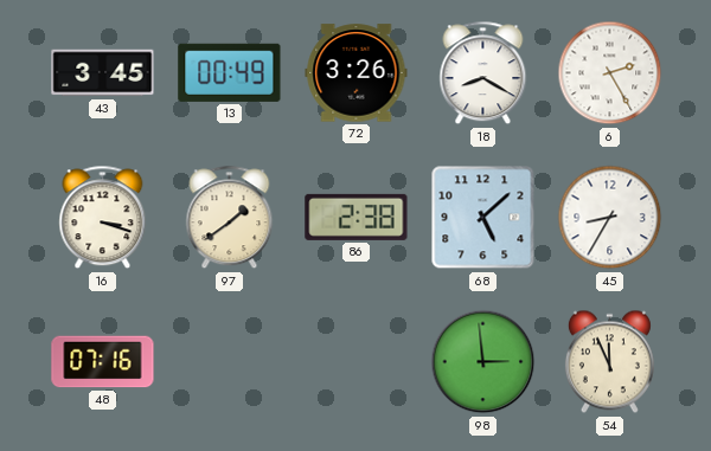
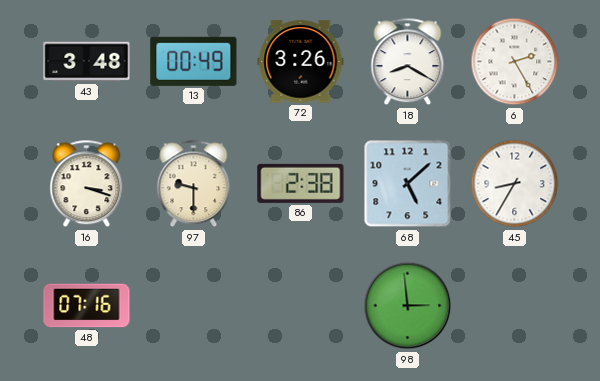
43: 3:45 -> 3:48 (87, 62)
97: 1:39 -> 9:30 (194, 184)
54: 11:56 -> none (609, 362)
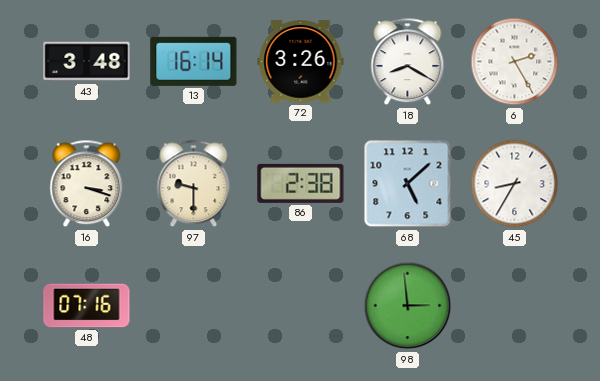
13: 00:49 -> 16:14 (194, 61)
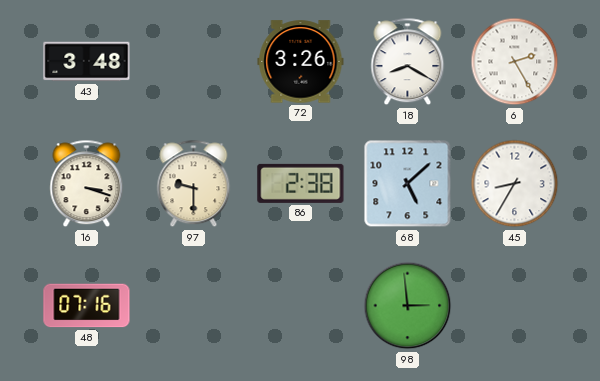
13: 16:14 -> none (194, 61)
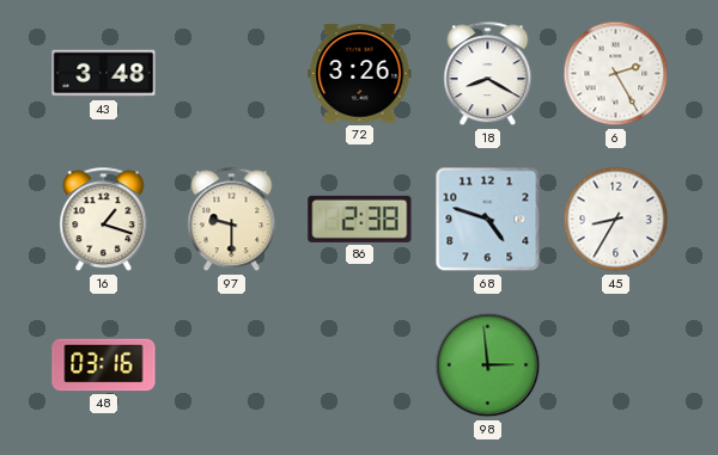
16: 3:18 -> 1:18 (104, 220)
68: 5:08 -> 4:48 (488, 220)
48: 07:16 -> 03:16 (104, 365)
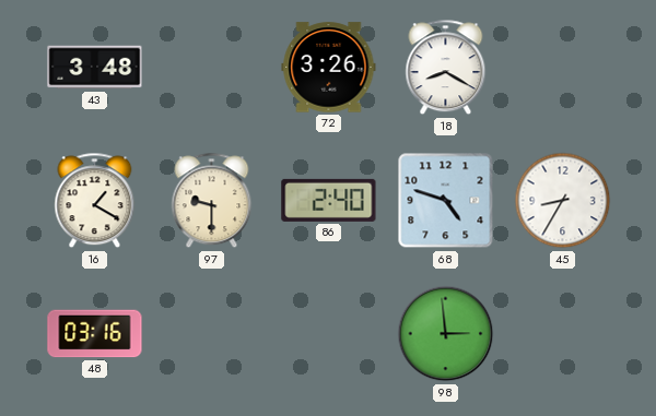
6: 2:25 -> none (616, 74)
16: 1:18 -> 1:20 (95, 201)
86: 2:38 -> 2:40 (329, 200)
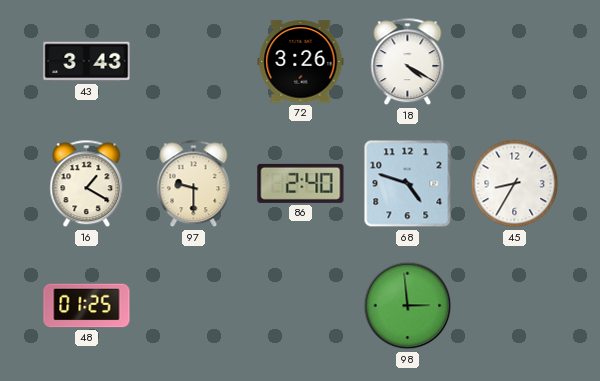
43: 3:48 -> 3:43 (87, 62)
18: 8:20 -> 4:20 (408, 62)
48: 03:16 -> 01:25 (87, 306)
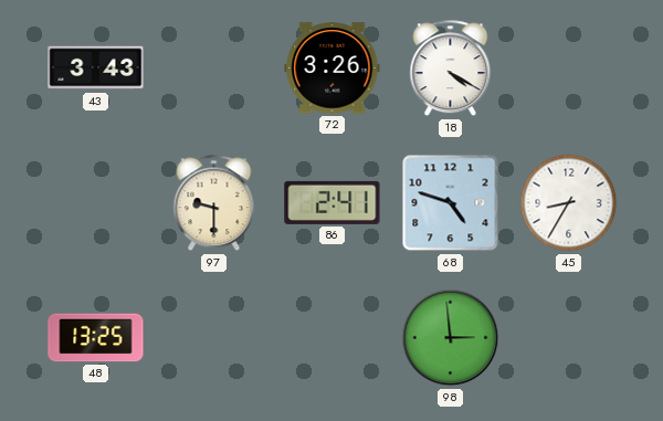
16: 1:20 -> none (87, 184)
86: 2:40 -> 2:41 (333, 202)
48: 01:25 -> 13:25 (96, 338)
